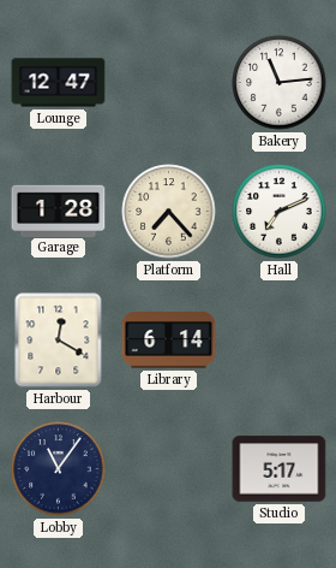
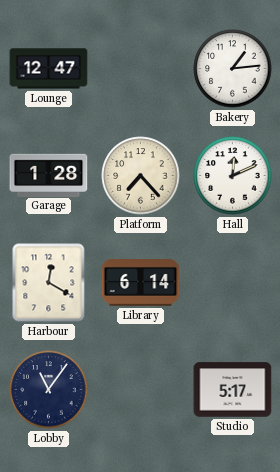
Bakery: 11:14 -> 1:14 (233, 69)
Hall: 7:11 -> 12:11 (233, 176)
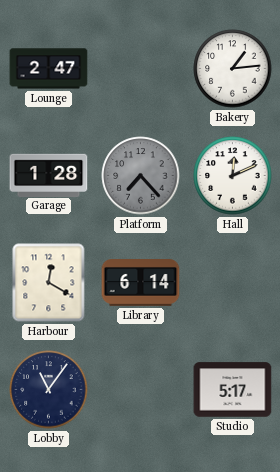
Lounge: 12:47 -> 2:47 (49, 69)
Platform dial: cream -> grey (141, 176)
